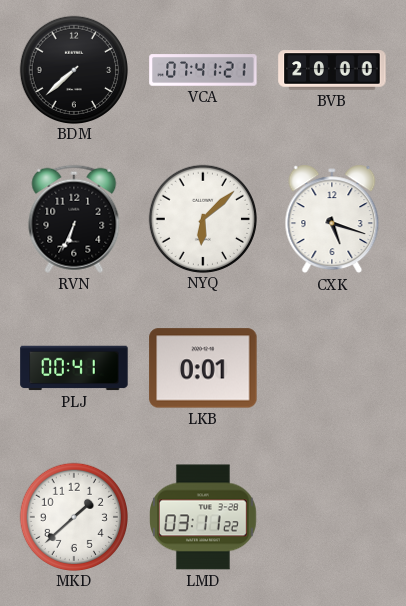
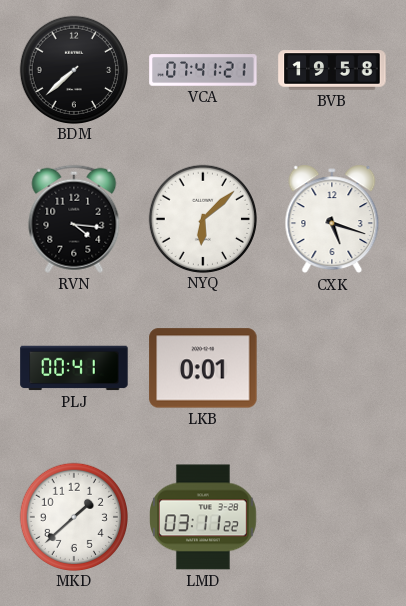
BVB: 20:00 -> 19:58 (332, 70)
RVN: 6:34 -> 4:16 (74, 219)
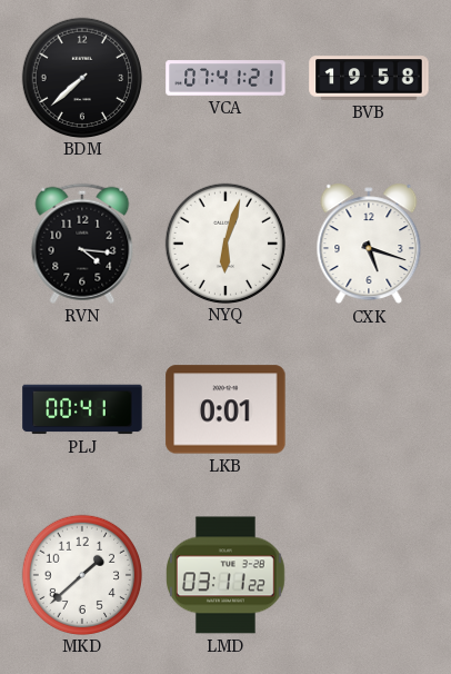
NYQ: 6:08 -> 6:03 (224, 242)
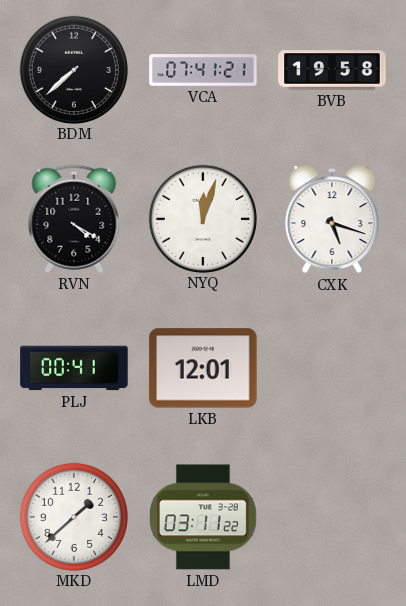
RVN: 4:16 -> 4:20 (74, 219)
NYQ: 6:03 -> 12:03 (202, 218)
LKB: 0:01 -> 12:01 (203, 368)
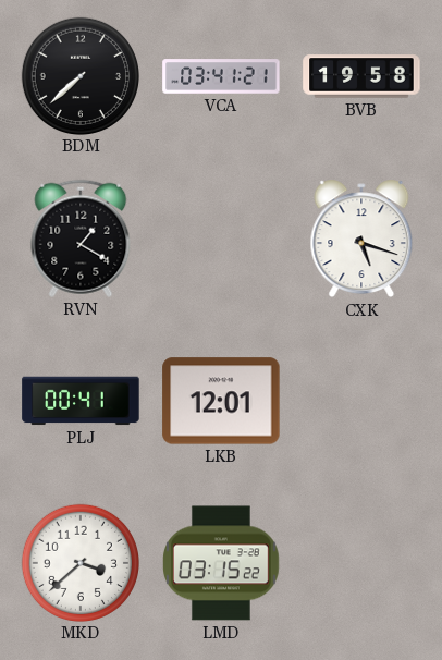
VCA: 07:41 -> 03:41 (221, 76)
RVN: 4:20 -> 1:20 (81, 239)
NYQ: 12:03 -> none (202, 218)
MKD: 1:38 -> 3:38 (79, 562)
LMD: 03:11 -> 03:15 (222, 563)
